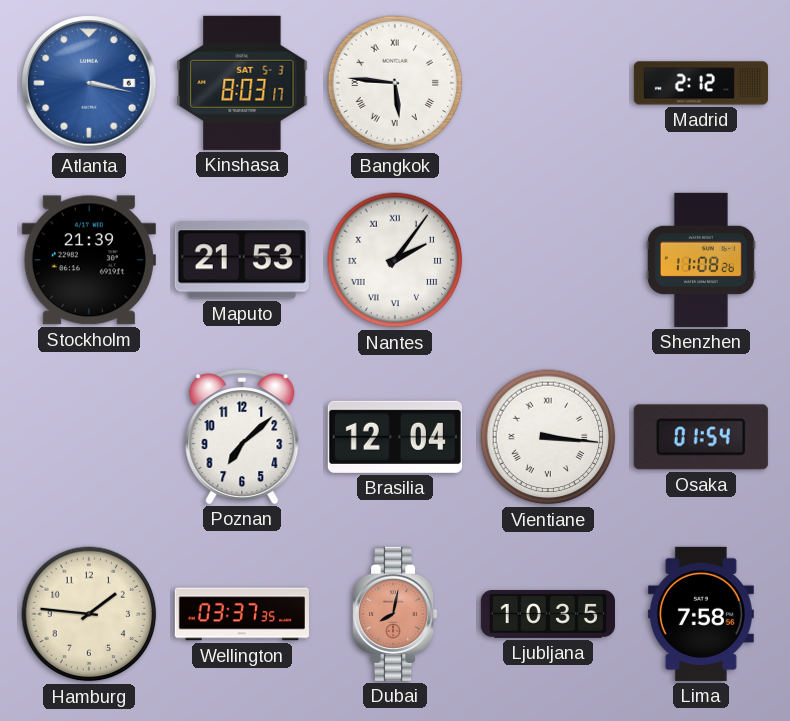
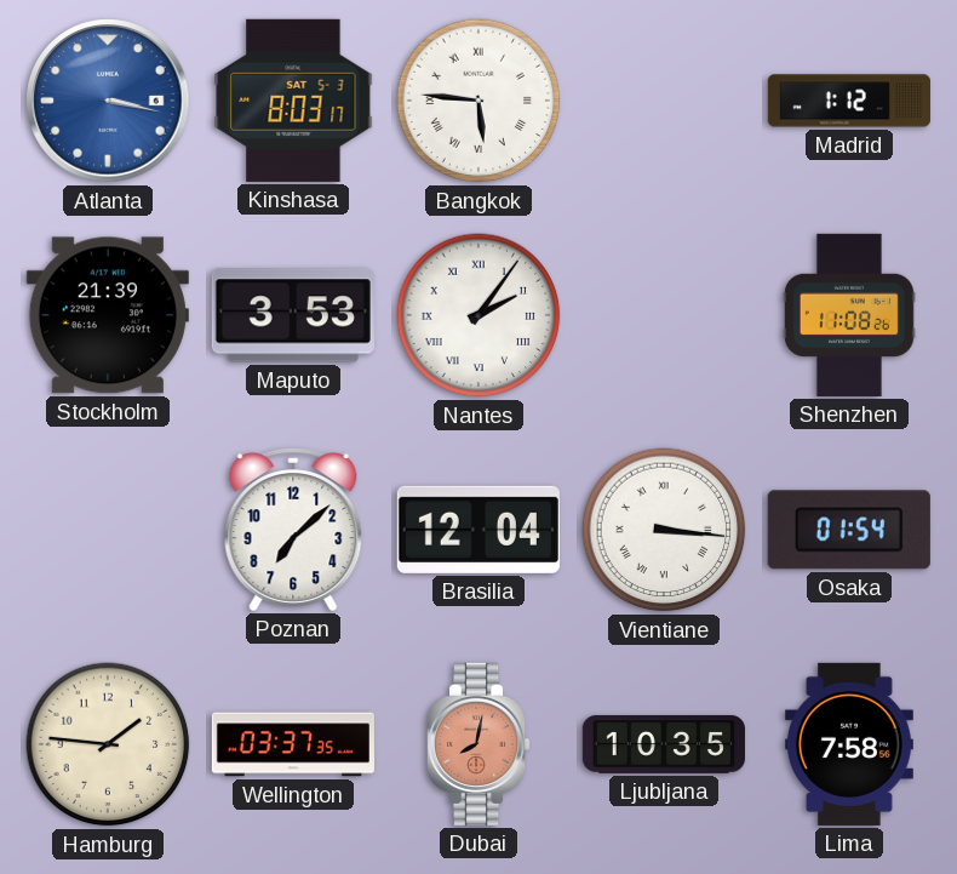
Madrid: 2:12 -> 1:12 (849, 101)
Maputo: 21:53 -> 3:53 (293, 315)
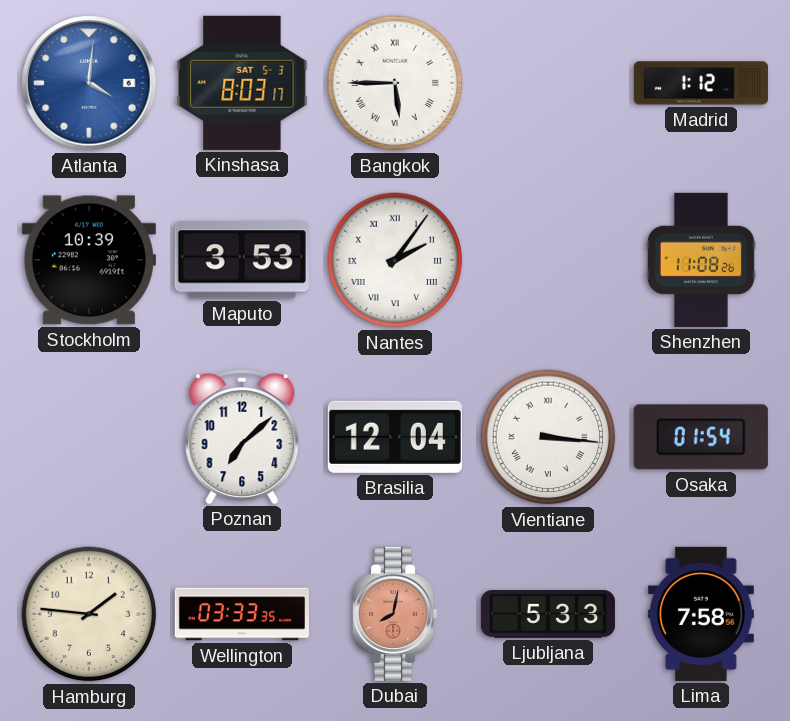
Atlanta: 3:17 -> 4:01 (89, 83)
Bangkok: 5:46 -> 5:45 (395, 83)
Stockholm: 21:39 -> 10:39 (89, 260)
Wellington: 03:37 -> 03:33 (242, 614)
Ljubljana: 10:35 -> 5:33 (548, 615)
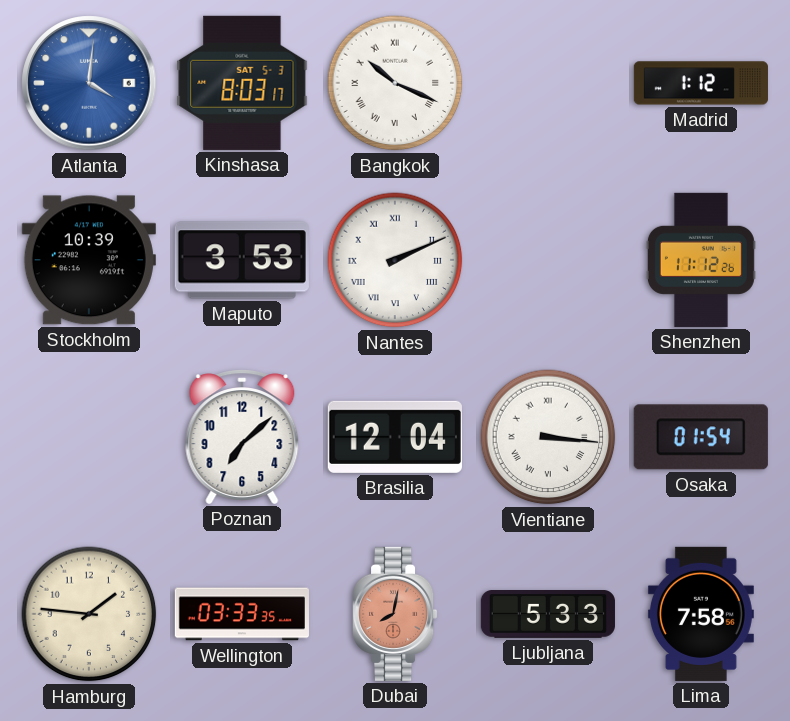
Bangkok: 5:45 -> 10:19 (395, 83)
Nantes: 2:06 -> 2:11 (395, 260)
Shenzhen: 11:08 -> 11:12 (701, 260)
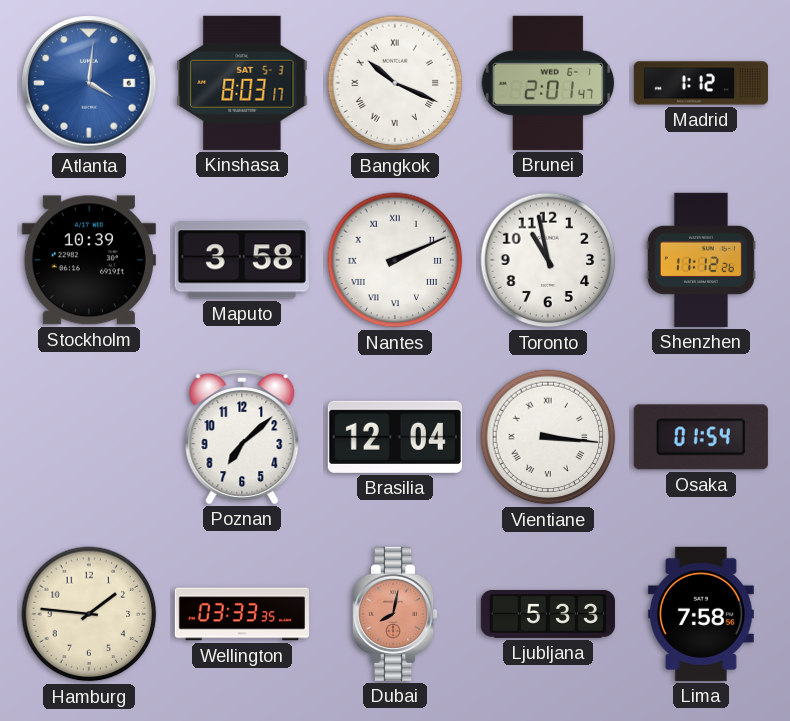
Brunei: none -> 2:01 (548, 83)
Maputo: 3:53 -> 3:58 (242, 260)
Toronto: none -> 10:58 (548, 260)
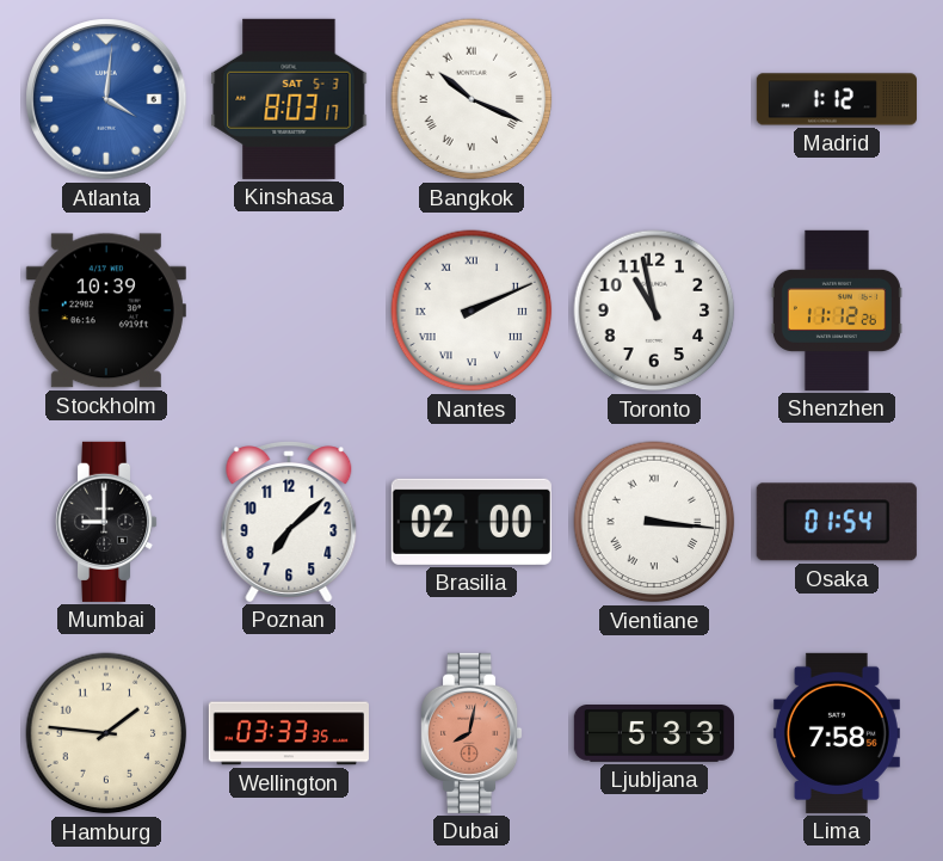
Brunei: 2:01 -> none (548, 83)
Maputo: 3:58 -> none (242, 260)
Mumbai: none -> 9:00 (107, 522)
Brasilia: 12:04 -> 02:00 (471, 522)
